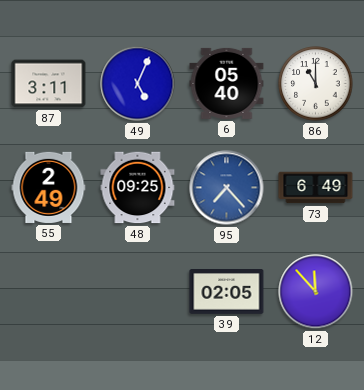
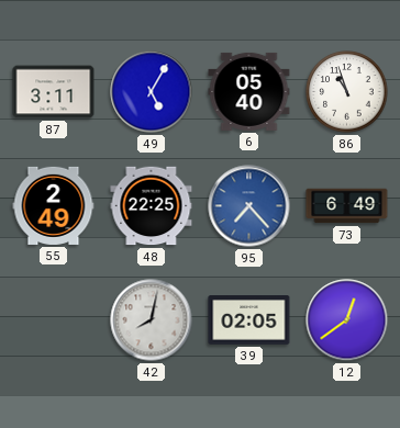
49: 5:04 -> 5:05 (152, 92)
86: 11:00 -> 10:57 (347, 92)
48: 09:25 -> 22:25 (152, 206)
42: none -> 8:02 (152, 320)
12: 11:53 -> 12:39 (347, 320)
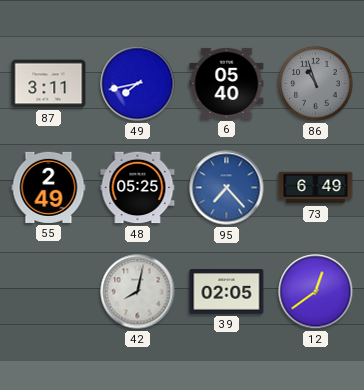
49: 5:05 -> 7:43 (138, 84)
86 dial: white -> grey (316, 84)
48: 22:25 -> 05:25 (138, 188)
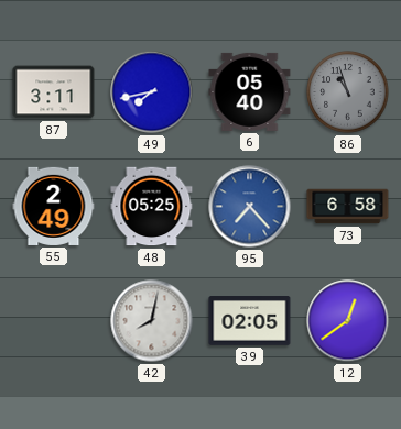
73: 6:49 -> 6:58 (348, 207)
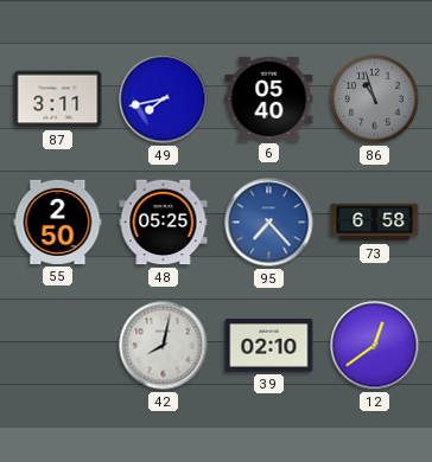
55: 2:49 -> 2:50 (58, 222)
39: 02:05 -> 02:10 (269, 346)
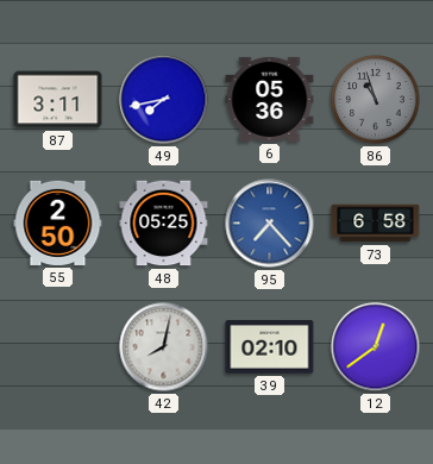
6: 05:40 -> 05:36 (270, 99)
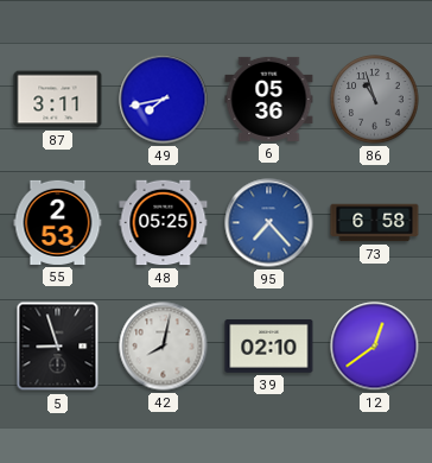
55: 2:50 -> 2:53 (58, 222)
5: none -> 8:57 (58, 347)
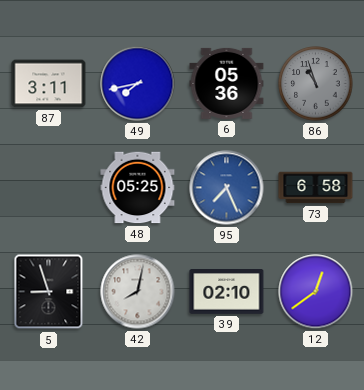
55: 2:53 -> none (58, 222)
95: 7:23 -> 7:26 (227, 188)
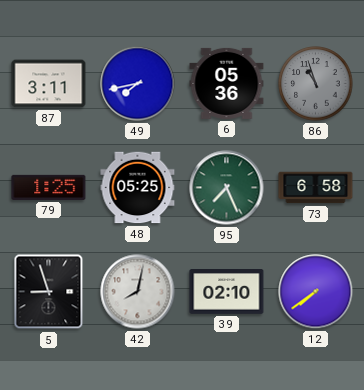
79: none -> 1:25 (49, 187)
95 dial: blue -> green (227, 188)
12: 12:39 -> 7:39 (316, 292)
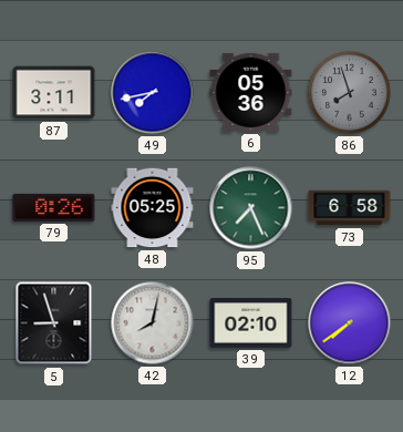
86: 10:57 -> 7:57 (350, 93)
79: 1:25 -> 0:26 (54, 207)
